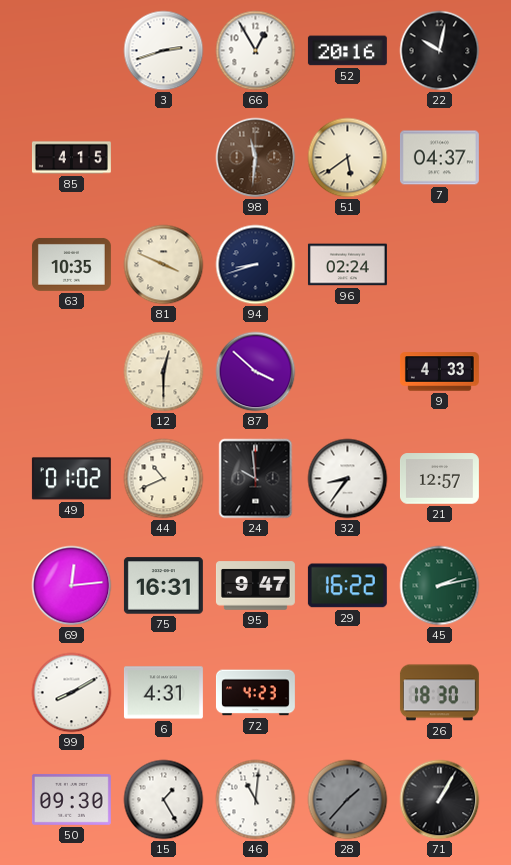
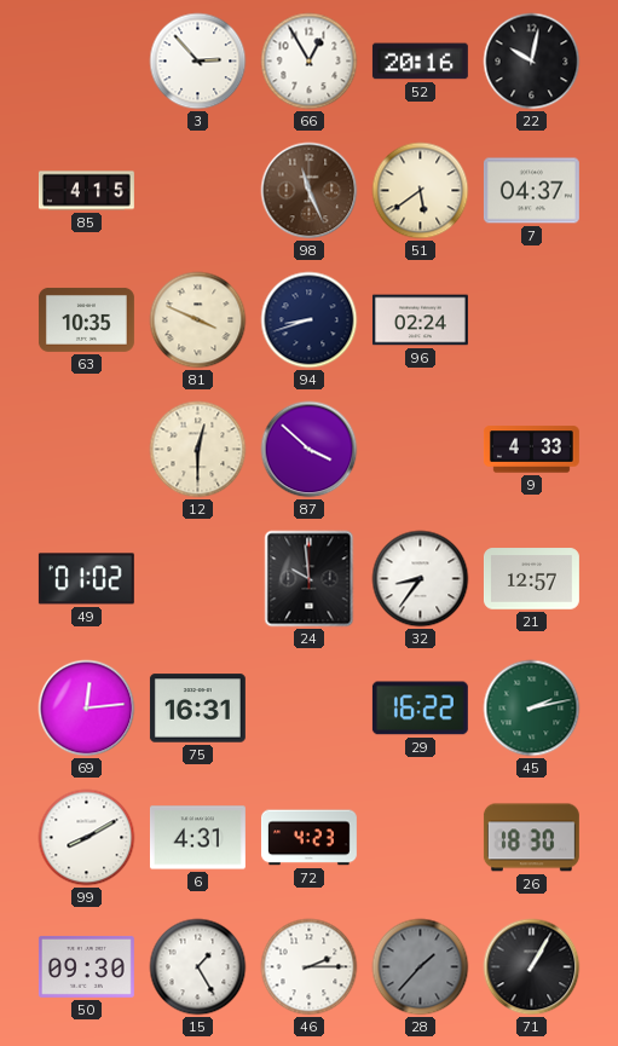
3: 2:42 -> 2:53 (198, 62)
98: 11:31 -> 11:26 (310, 191)
44: 10:41 -> none (164, 479)
95: 9:47 -> none (255, 586)
46: 11:01 -> 2:15 (310, 967)
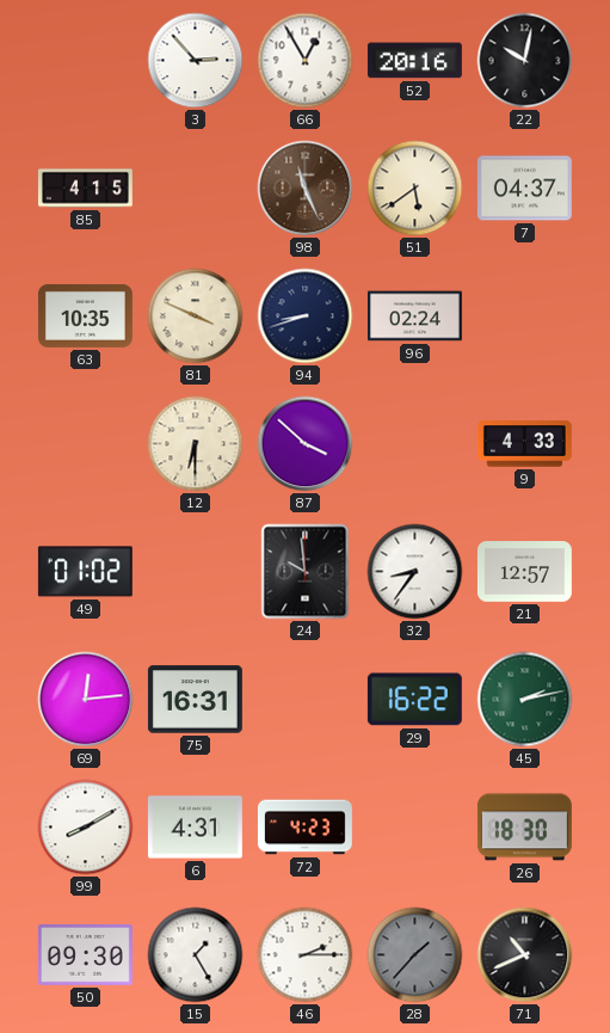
12: 12:30 -> 6:30 (196, 444)
71: 1:05 -> 10:41 (525, 955)
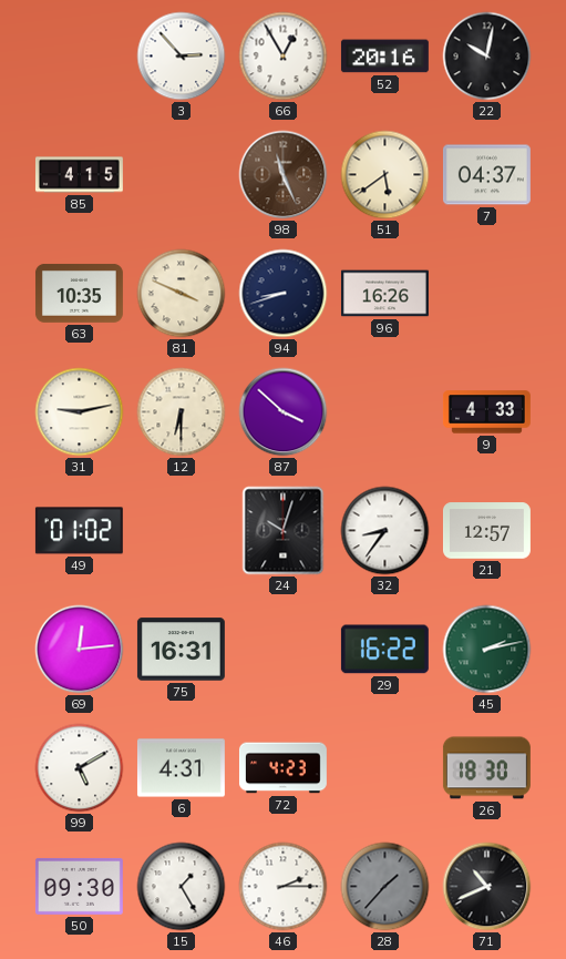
96: 02:24 -> 16:26 (384, 294)
31: none -> 9:13 (80, 412)
24: 9:59 -> 10:03 (284, 531)
99: 8:10 -> 5:10 (80, 768)
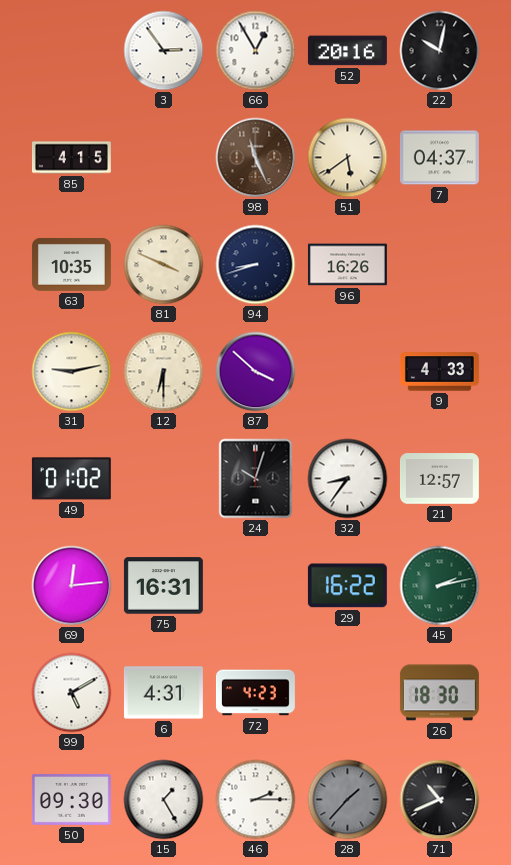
3: 2:53 -> 2:54 (164, 51)
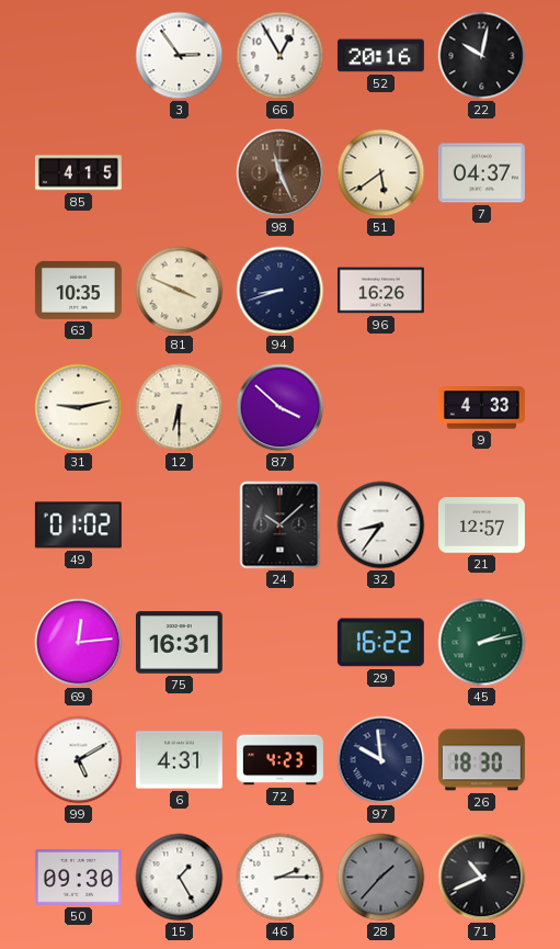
24: 10:03 -> 10:08 (281, 526)
97: none -> 9:59 (381, 760)
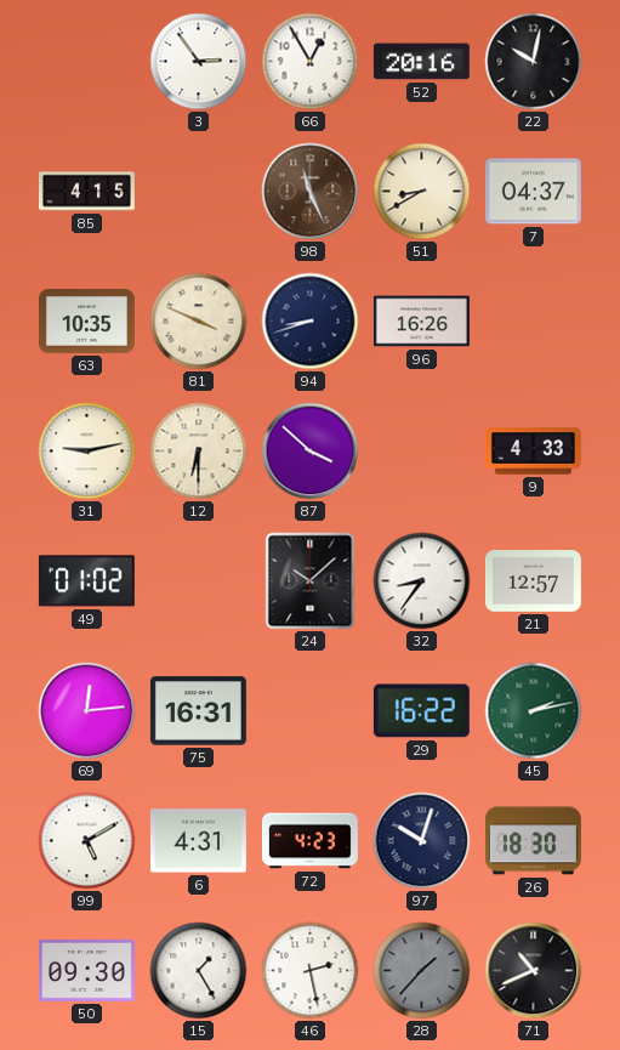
51: 5:39 -> 8:40 (422, 192)
97: 9:59 -> 10:03 (422, 841)
46: 2:15 -> 2:28 (311, 971)
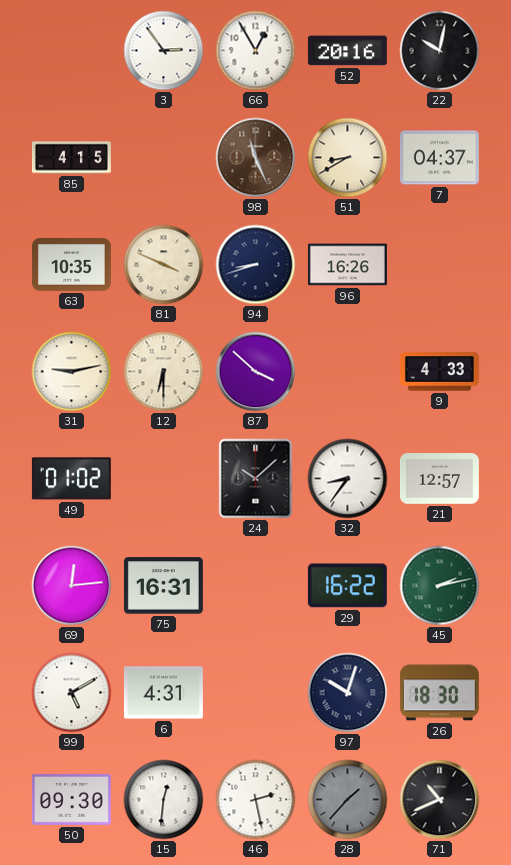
72: 4:23 -> none (309, 841)
15: 1:25 -> 12:31 (164, 800)
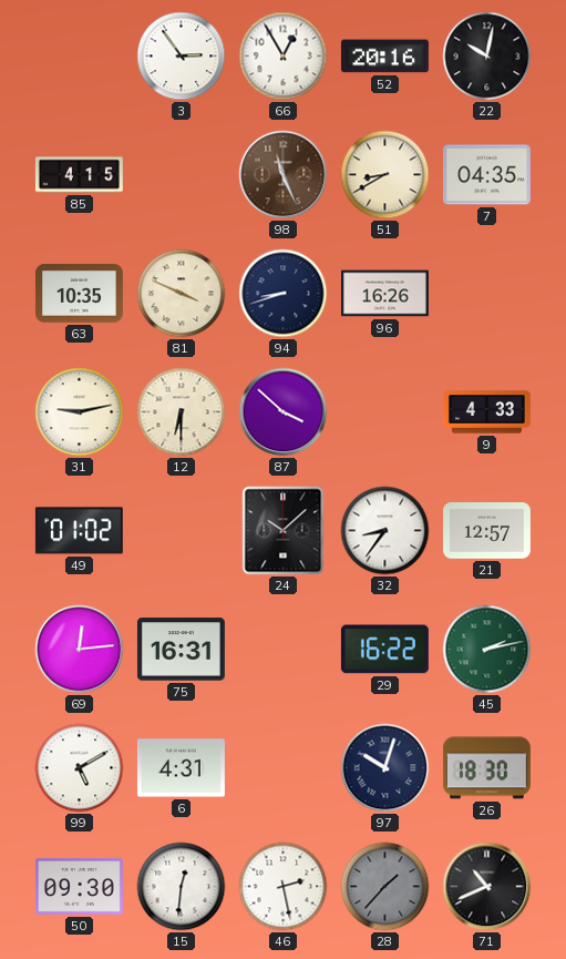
7: 04:37 -> 04:35 (486, 175)
